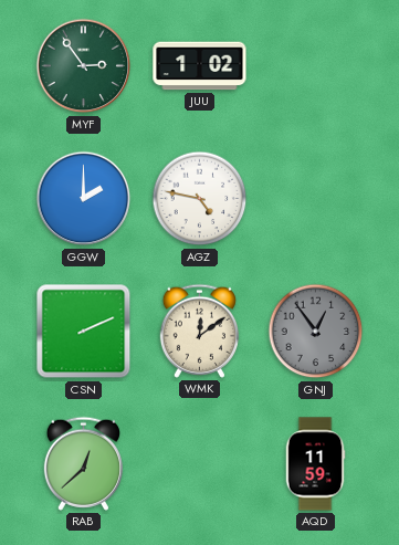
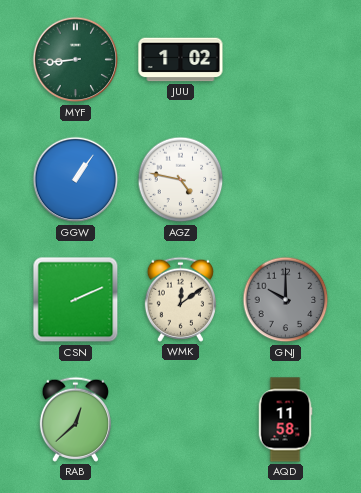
MYF: 2:54 -> 8:44 (76, 60)
GGW: 2:00 -> 1:06 (76, 180)
GNJ: 12:54 -> 10:00 (286, 300)
AQD: 11:59 -> 11:58 (285, 420)
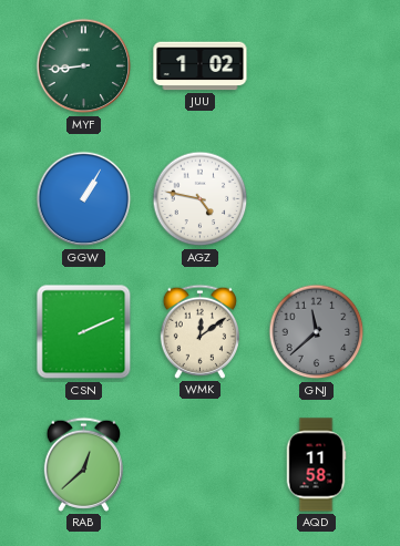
GGW: 1:06 -> 1:05 (84, 199)
GNJ: 10:00 -> 11:38 (317, 332)
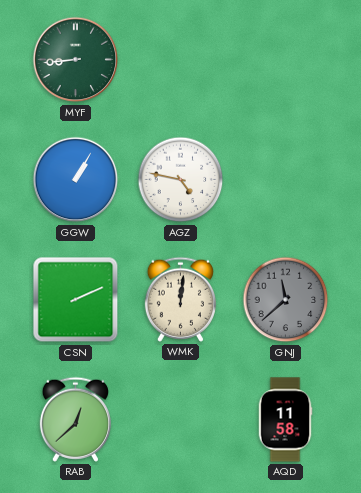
JUU: 1:02 -> none (201, 66)
WMK: 12:09 -> 12:01 (180, 299)
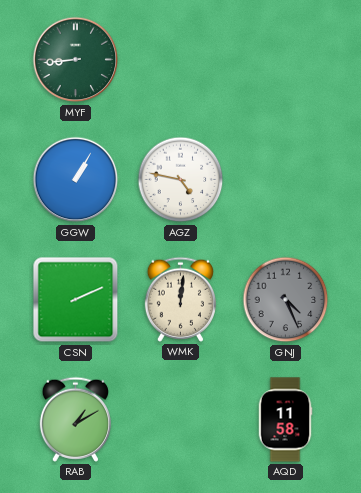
GNJ: 11:38 -> 4:26 (286, 300)
RAB: 12:38 -> 1:10 (75, 419)
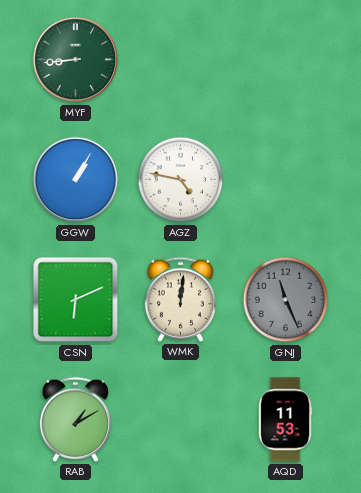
CSN: 2:11 -> 6:11 (76, 300)
GNJ: 4:26 -> 11:26 (286, 300)
AQD: 11:58 -> 11:53 (285, 420)
